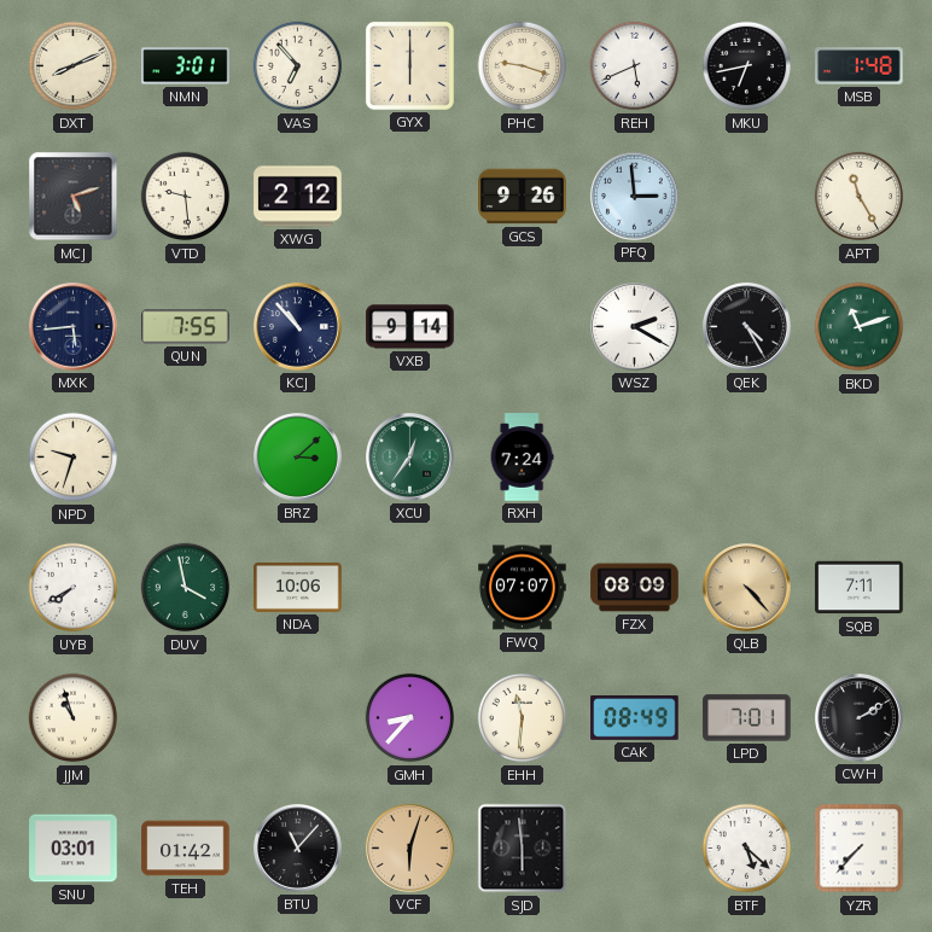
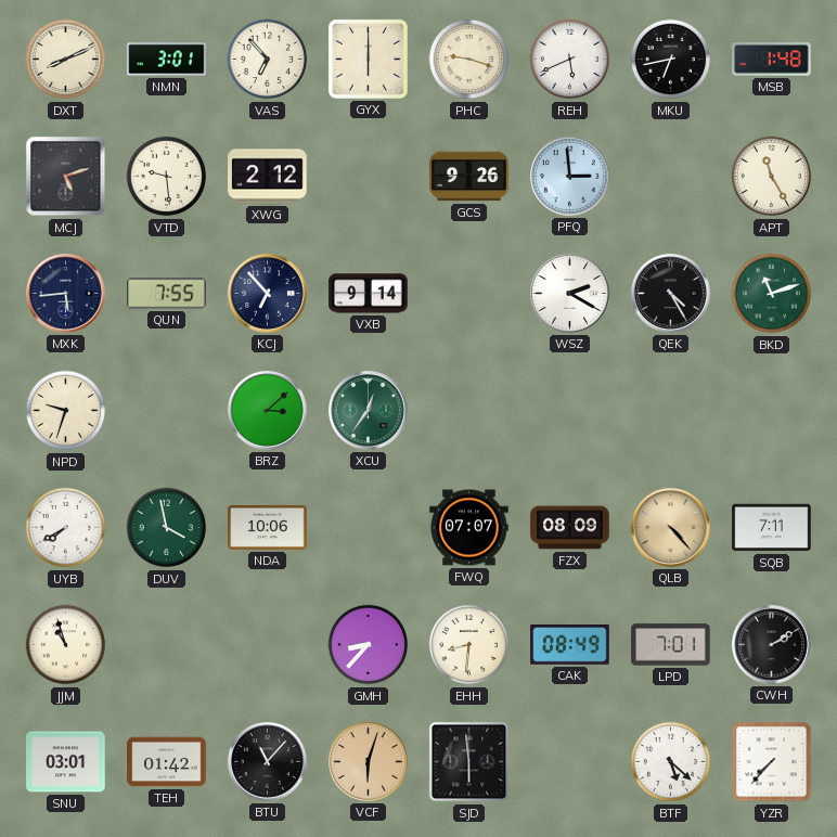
KCJ: 10:53 -> 6:53 (268, 294)
RXH: 7:24 -> none (522, 458)
EHH: 11:31 -> 8:31 (469, 645)
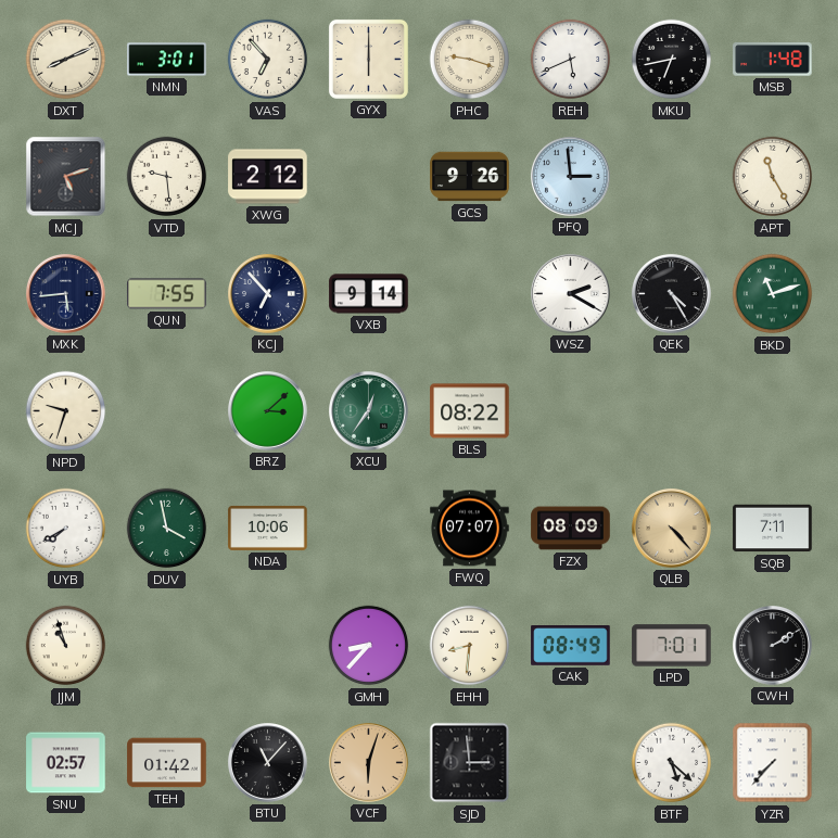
BLS: none -> 08:22 (470, 411)
SNU: 03:01 -> 02:57 (66, 763)
SJD: 5:59 -> 2:59 (470, 763)
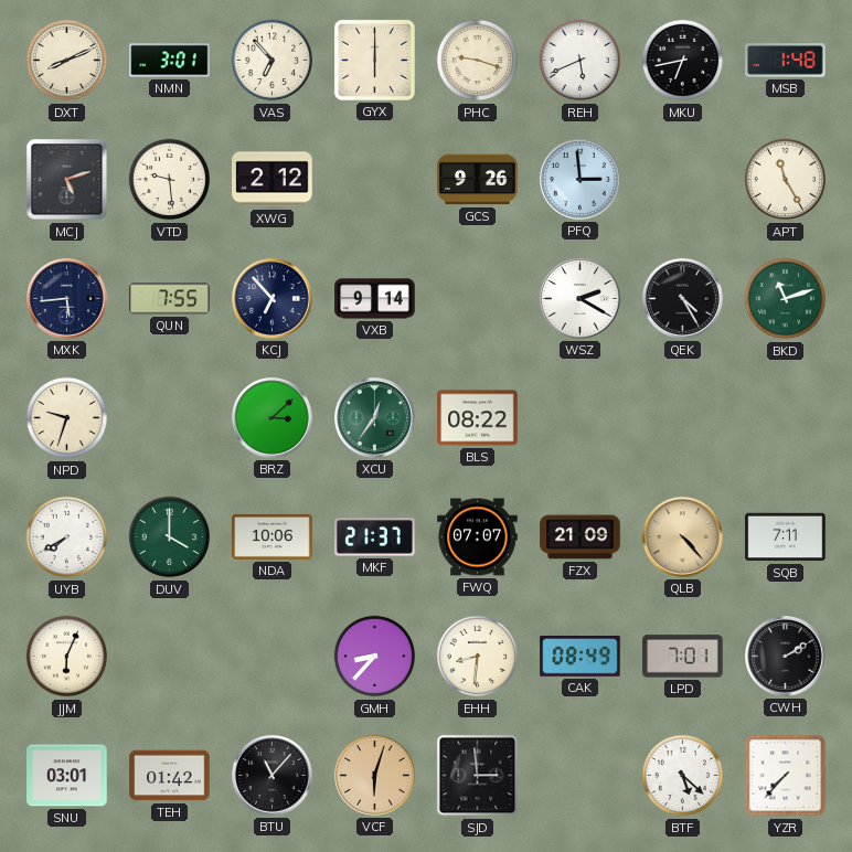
DUV: 3:58 -> 4:00 (170, 537)
MKF: none -> 21:37 (375, 537)
FZX: 08:09 -> 21:09 (581, 537)
JJM: 10:57 -> 6:04 (67, 657)
SNU: 02:57 -> 03:01 (67, 776)
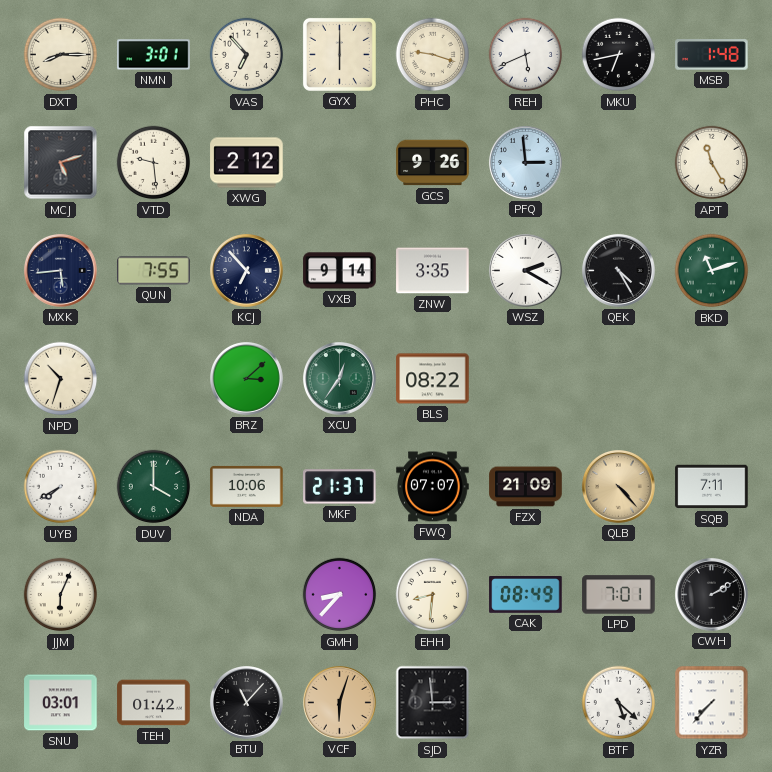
DXT: 8:11 -> 8:15 (61, 55)
ZNW: none -> 3:35 (433, 271)
NPD: 9:33 -> 10:33 (61, 379)
